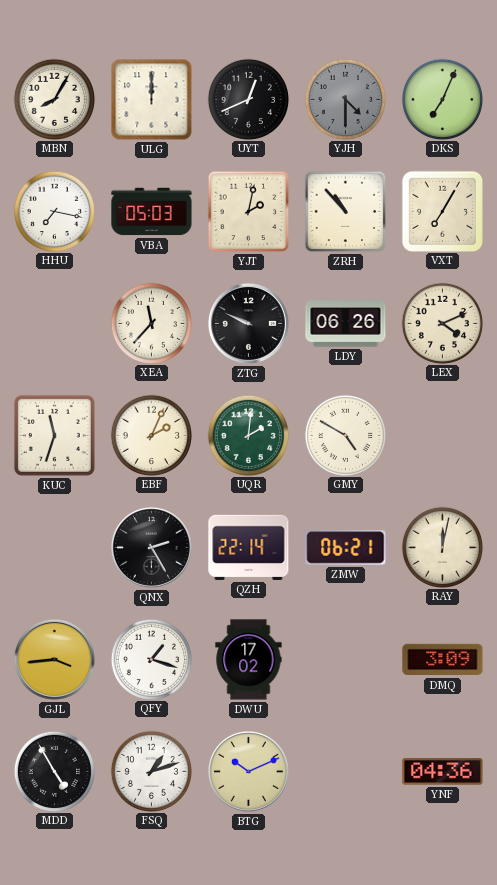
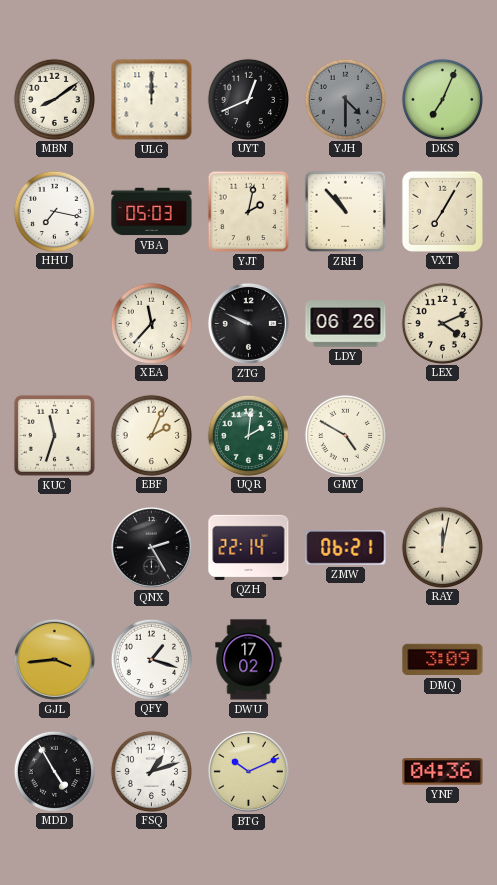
MBN: 8:05 -> 8:09 (54, 99)
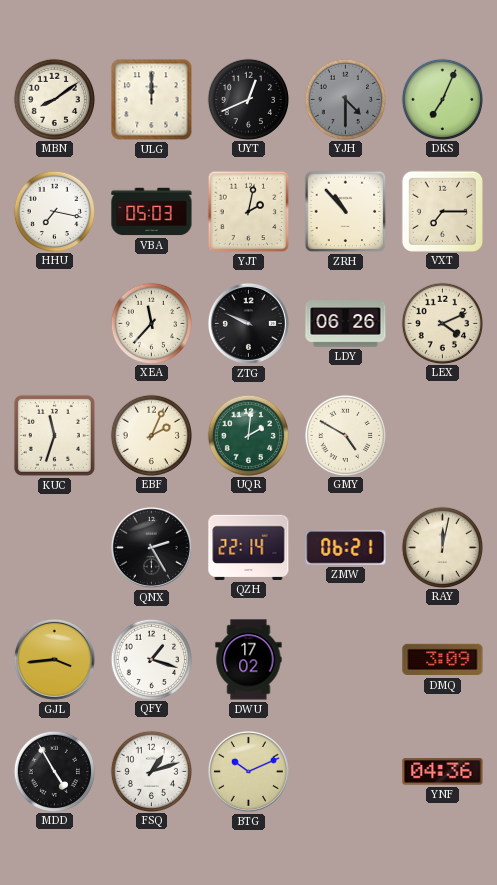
VXT: 7:05 -> 7:15 (442, 211)
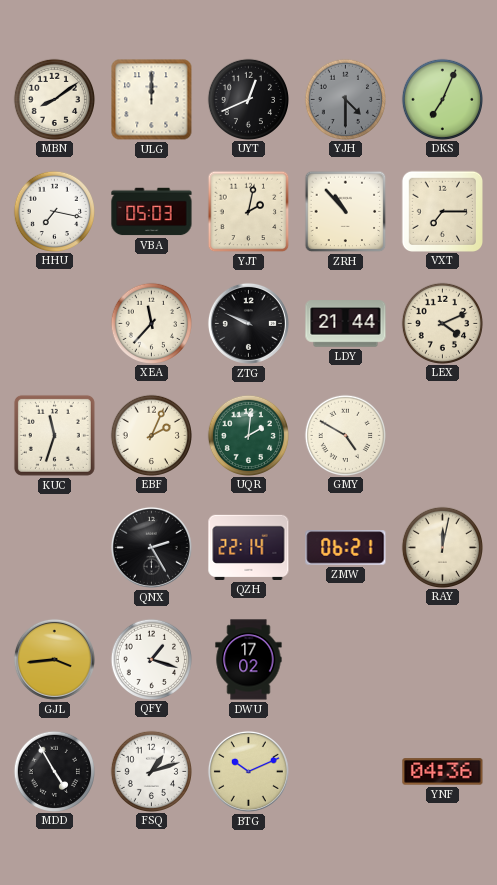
LDY: 06:26 -> 21:44 (346, 324)
DMQ: 3:09 -> none (443, 660)
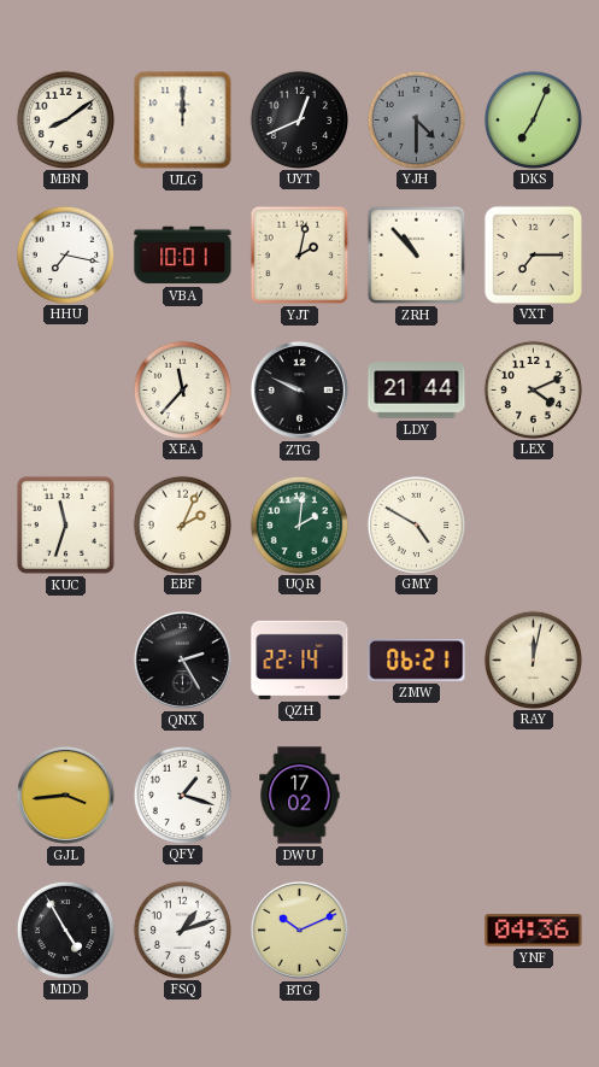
VBA: 05:03 -> 10:01 (183, 256)
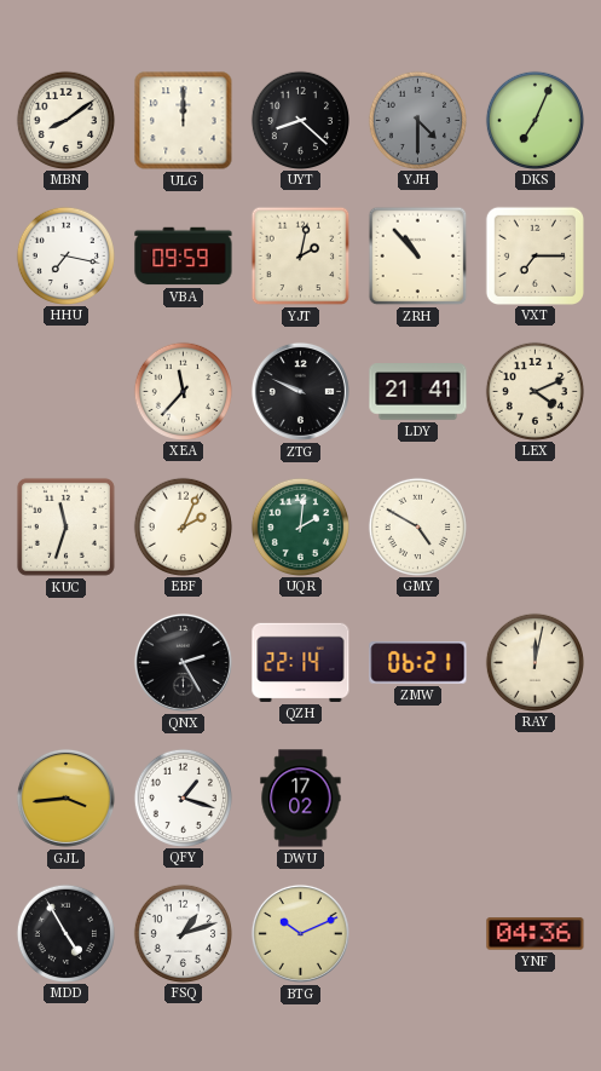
UYT: 12:41 -> 8:22 (300, 120)
VBA: 10:01 -> 09:59 (184, 257)
LDY: 21:44 -> 21:41 (418, 392)
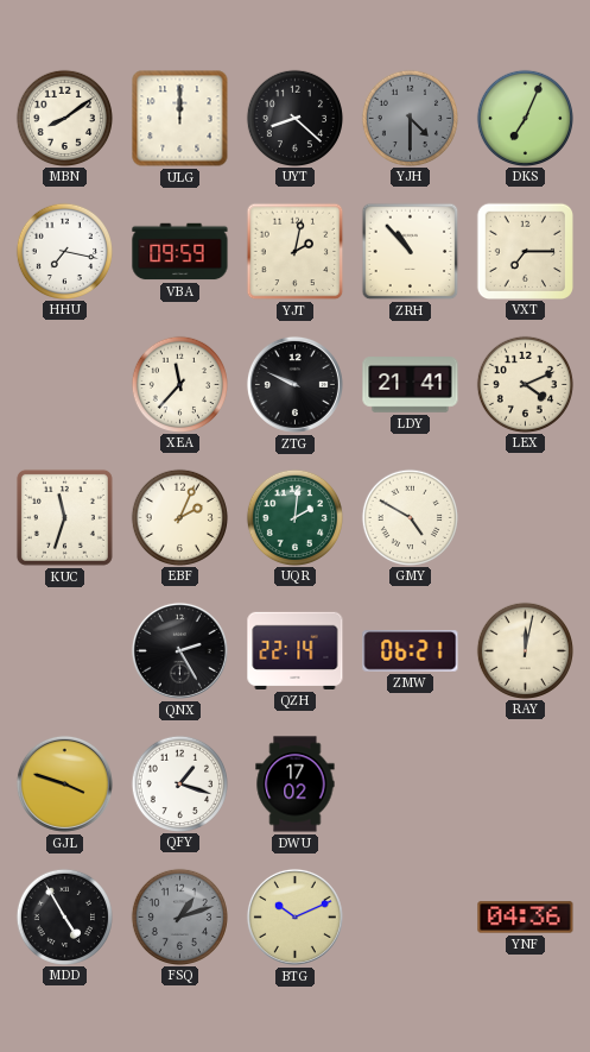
GJL: 3:44 -> 3:48 (64, 783)
FSQ dial: white -> grey (179, 916)
